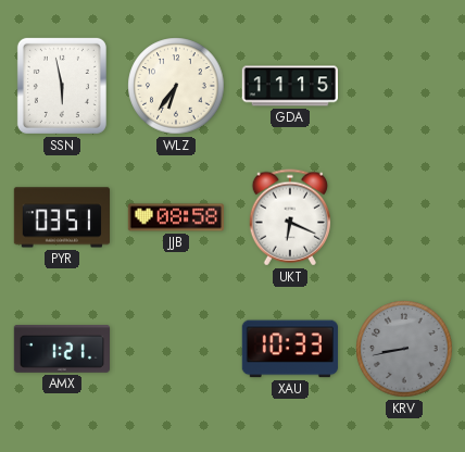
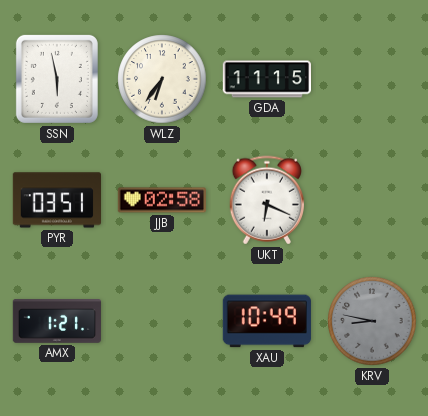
JJB: 08:58 -> 02:58 (161, 200)
XAU: 10:33 -> 10:49 (267, 321)
KRV: 8:43 -> 8:47 (372, 321)
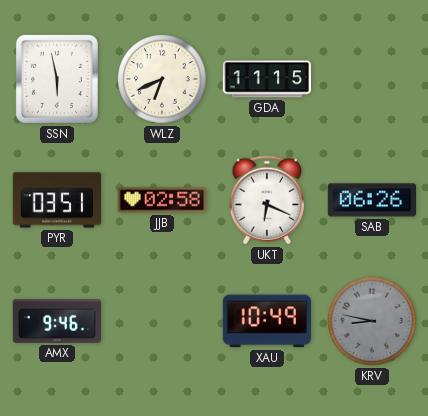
WLZ: 6:36 -> 6:41 (162, 79)
SAB: none -> 06:26 (372, 200)
AMX: 1:21 -> 9:46 (56, 321)
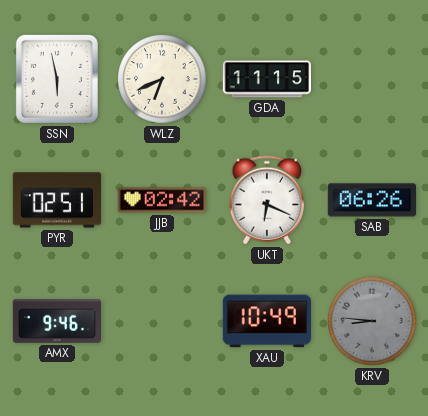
PYR: 03:51 -> 02:51 (56, 200)
JJB: 02:58 -> 02:42 (161, 200)
KRV: 8:47 -> 8:46 (372, 321)
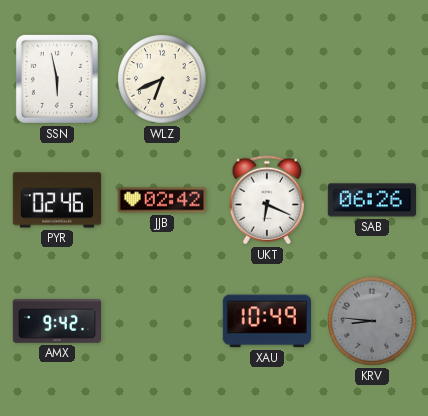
GDA: 11:15 -> none (266, 79)
PYR: 02:51 -> 02:46 (56, 200)
AMX: 9:46 -> 9:42 (56, 321)
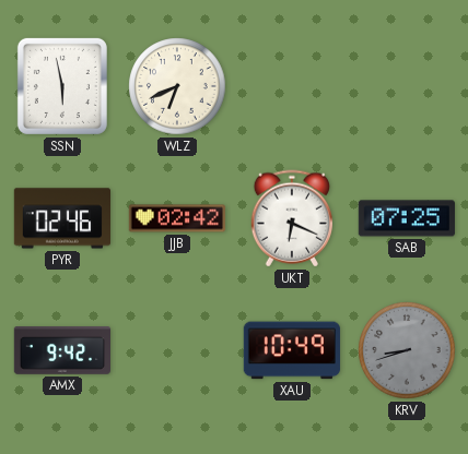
SAB: 06:26 -> 07:25 (407, 218)
KRV: 8:46 -> 8:42 (407, 350)
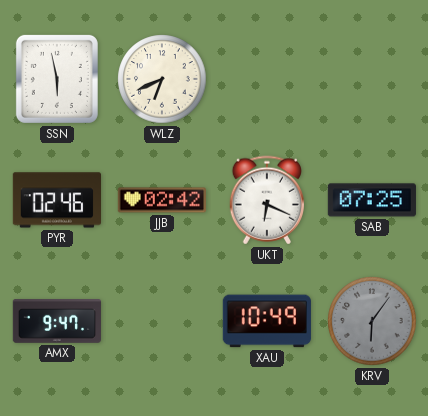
AMX: 9:42 -> 9:47 (56, 321)
KRV: 8:42 -> 6:06 (372, 321)
